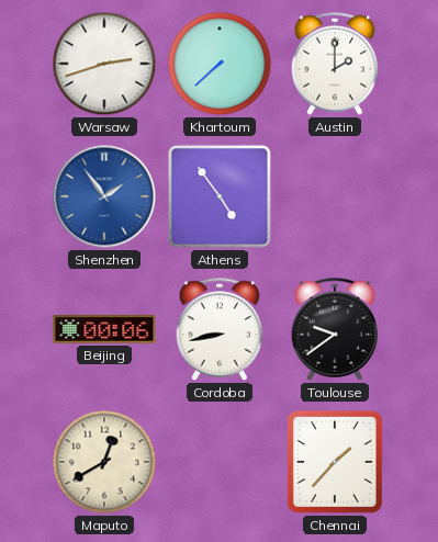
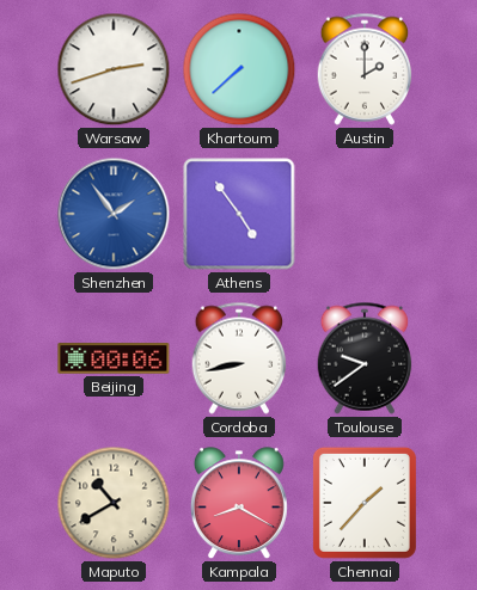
Maputo: 12:40 -> 10:40 (114, 503)
Kampala: none -> 8:20 (239, 504)
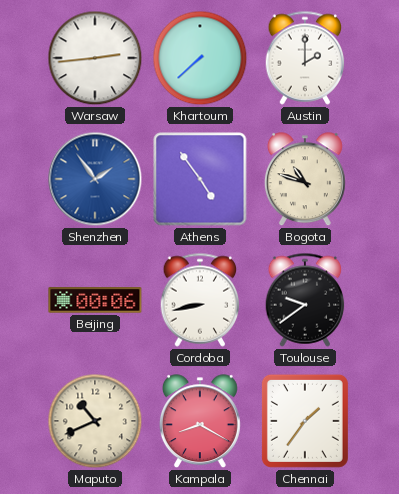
Warsaw: 2:42 -> 2:44 (95, 58)
Bogota: none -> 10:48 (305, 180)
Maputo: 10:40 -> 10:41 (95, 421)
Chennai: 1:37 -> 1:36 (305, 421)
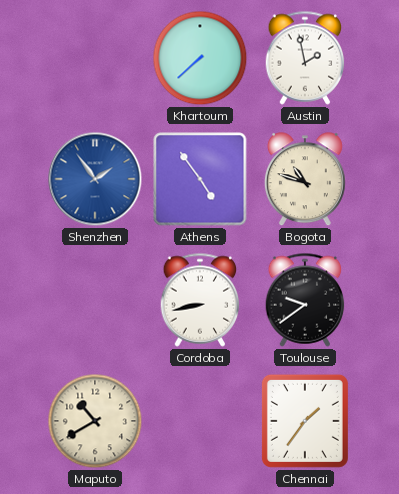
Warsaw: 2:44 -> none (95, 58)
Austin: 2:00 -> 1:58 (305, 58)
Beijing: 00:06 -> none (95, 300)
Maputo: 10:41 -> 10:40 (95, 421)
Kampala: 8:20 -> none (200, 422)
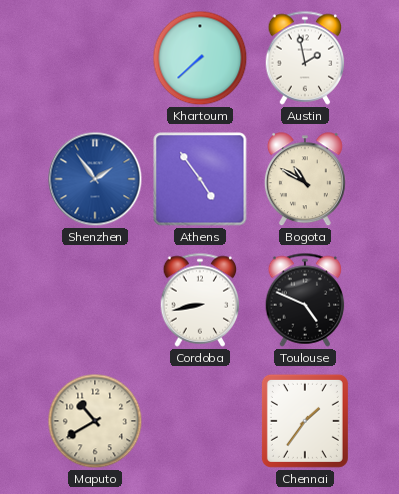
Bogota: 10:48 -> 10:50 (305, 180)
Toulouse: 9:39 -> 4:49 (305, 300)
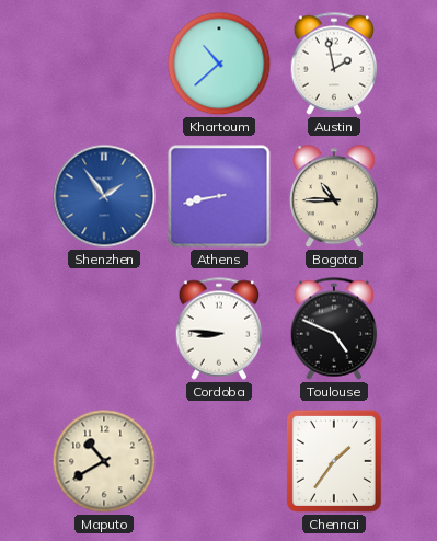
Khartoum: 7:38 -> 10:38 (219, 64)
Athens: 4:54 -> 8:43 (219, 196)
Bogota: 10:50 -> 10:45 (334, 197)
Cordoba: 8:43 -> 8:46 (219, 329)
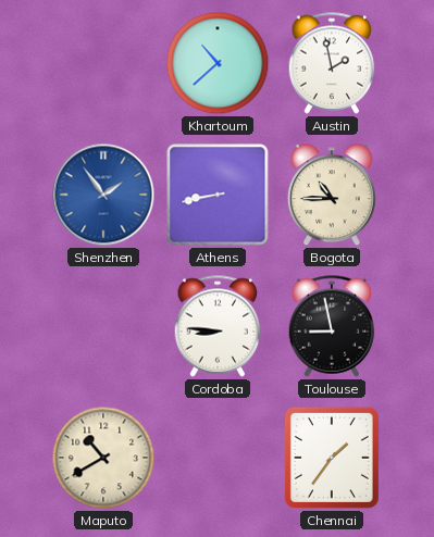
Toulouse: 4:49 -> 8:58 (332, 326)
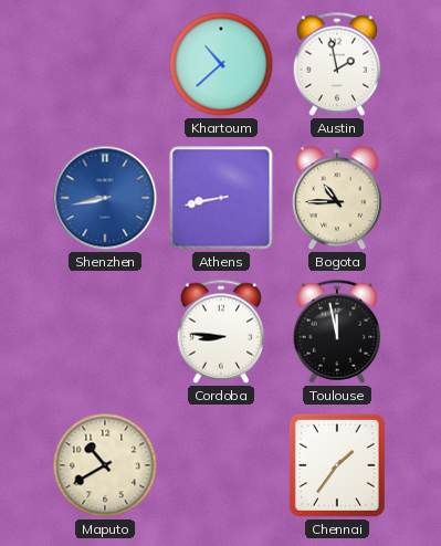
Shenzhen: 1:54 -> 8:43 (105, 198)
Toulouse: 8:58 -> 11:58 (337, 332)
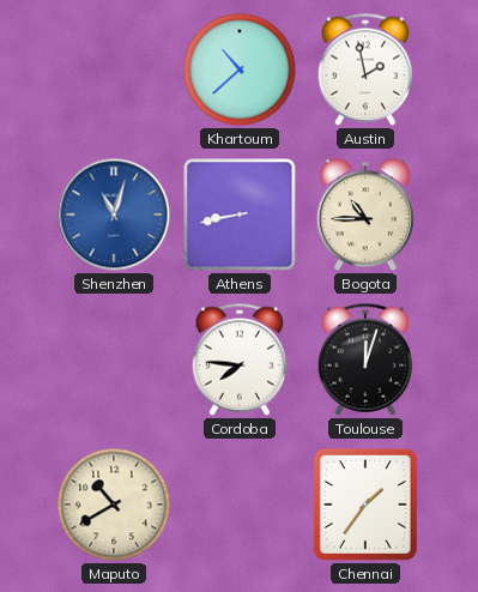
Shenzhen: 8:43 -> 11:03 (114, 215)
Cordoba: 8:46 -> 7:46 (240, 360)
Toulouse: 11:58 -> 12:03 (365, 360)
